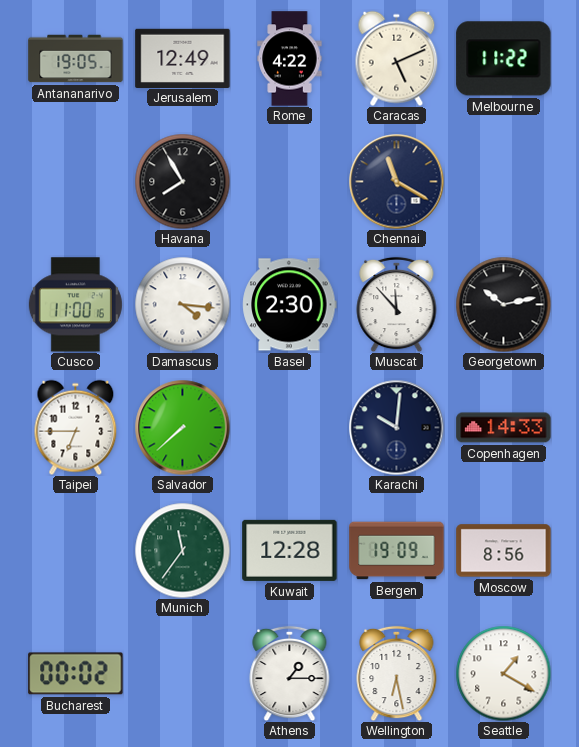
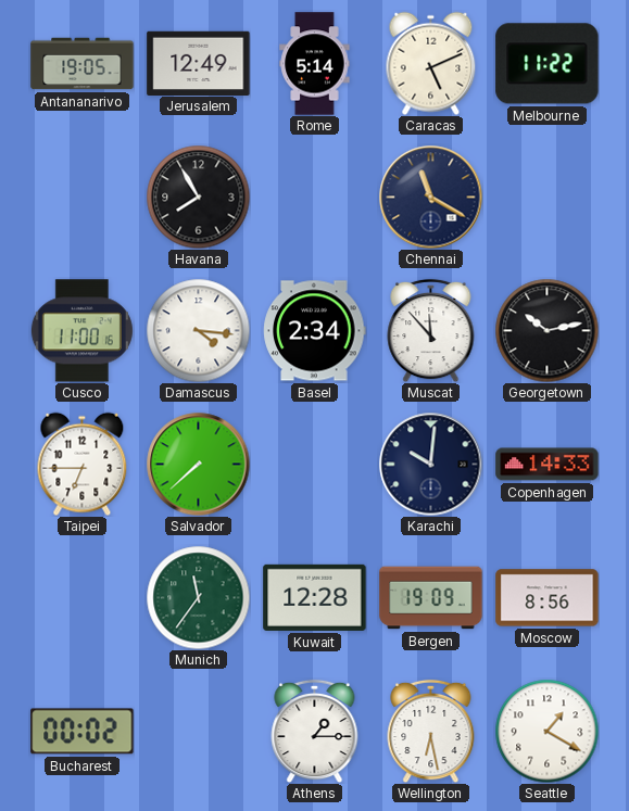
Rome: 4:22 -> 5:14 (315, 64)
Basel: 2:30 -> 2:34 (315, 331)
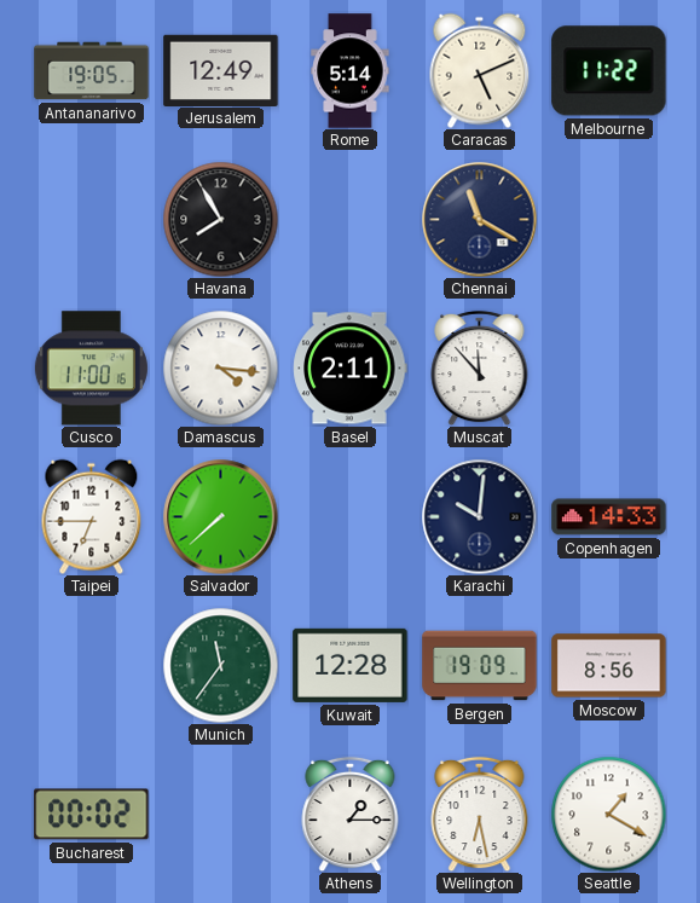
Basel: 2:34 -> 2:11 (351, 369)
Georgetown: 10:13 -> none (546, 330)
